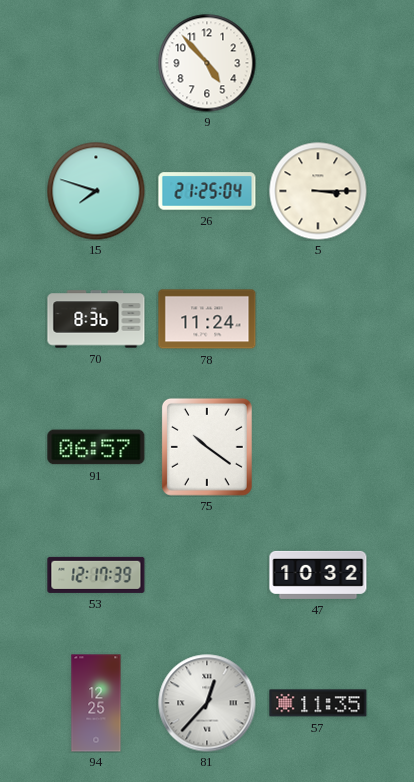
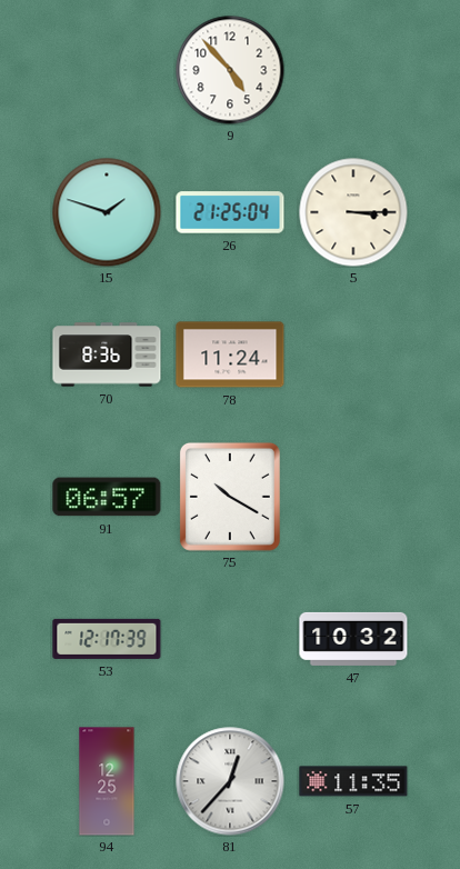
15: 7:48 -> 1:48 (107, 212)
75: 10:21 -> 10:20 (230, 497)
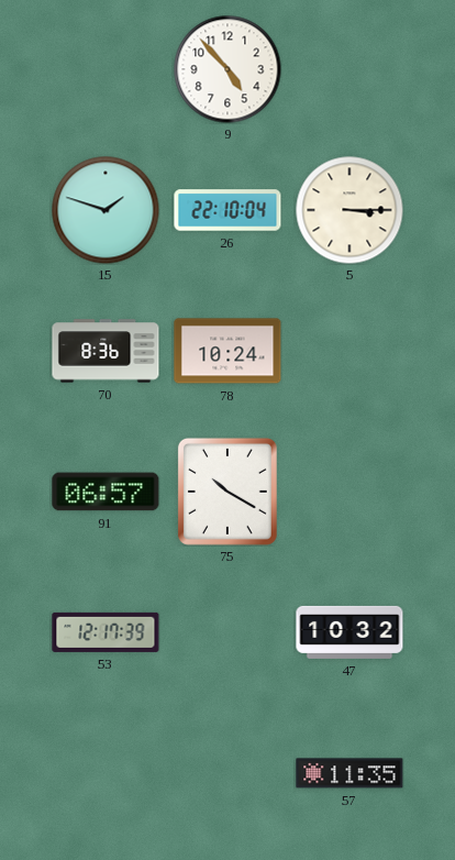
26: 21:25 -> 22:10 (227, 210)
78: 11:24 -> 10:24 (227, 351)
94: 12:25 -> none (107, 781)
81: 12:37 -> none (230, 781)
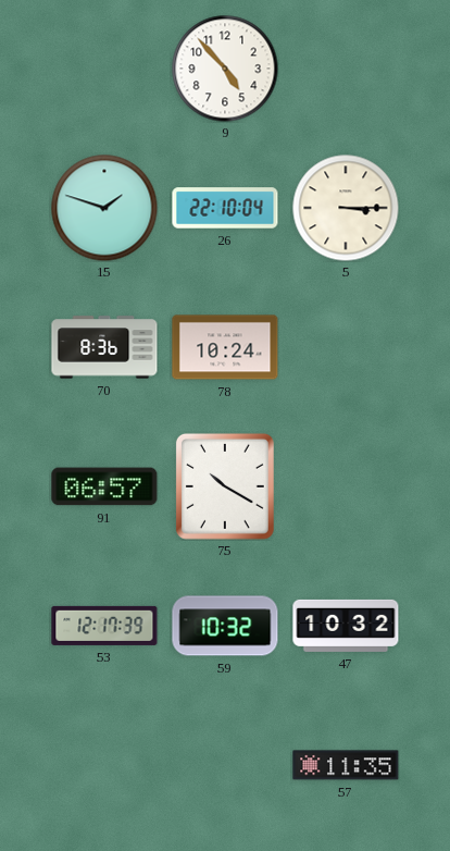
59: none -> 10:32 (225, 626)
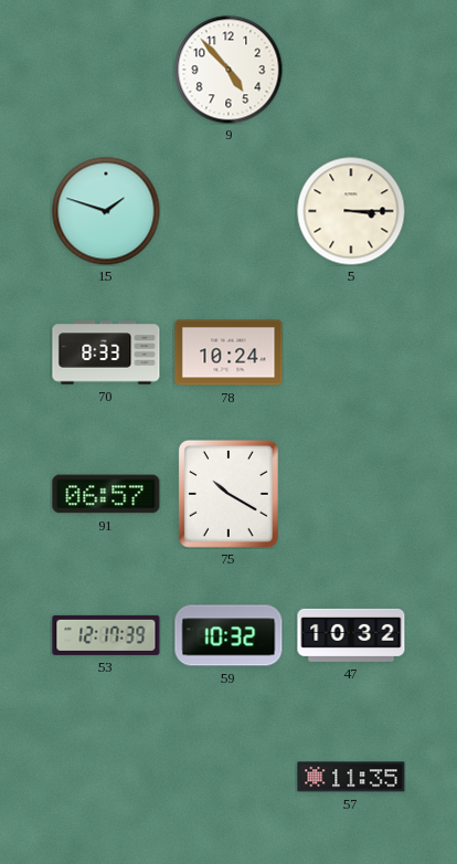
26: 22:10 -> none (225, 208)
70: 8:36 -> 8:33 (106, 352)
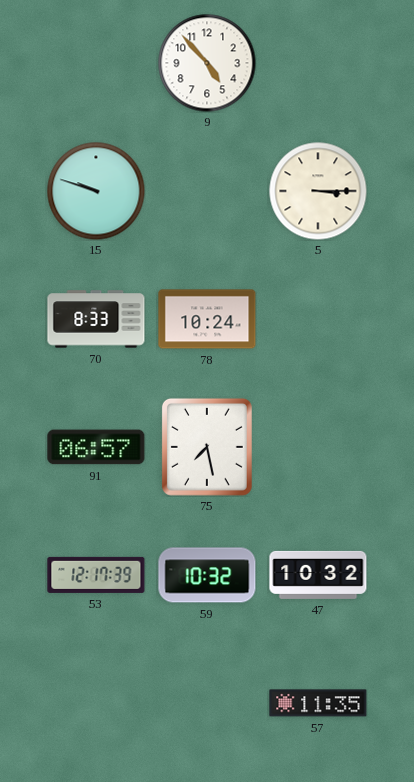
15: 1:48 -> 9:48 (96, 191)
75: 10:20 -> 7:28 (207, 447)
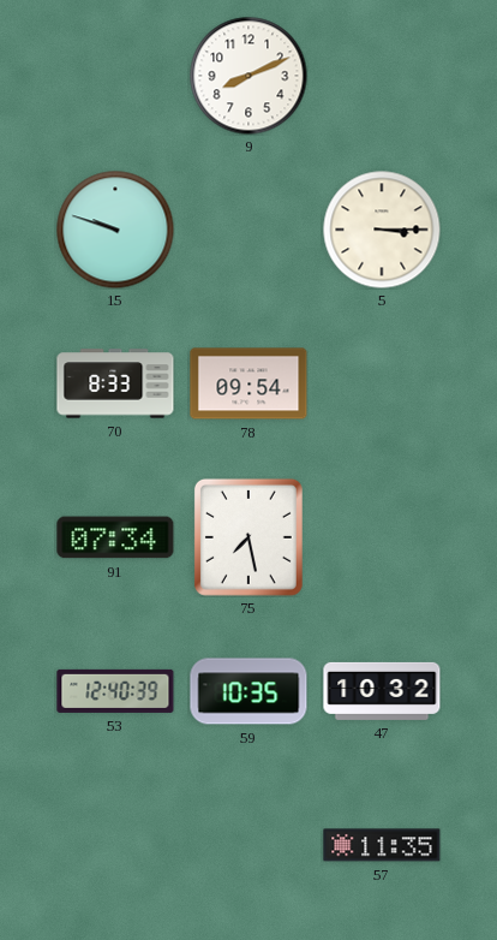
9: 4:53 -> 8:11 (248, 76)
78: 10:24 -> 09:54 (248, 383)
91: 06:57 -> 07:34 (115, 537)
53: 12:17 -> 12:40 (115, 691)
59: 10:32 -> 10:35 (248, 691)
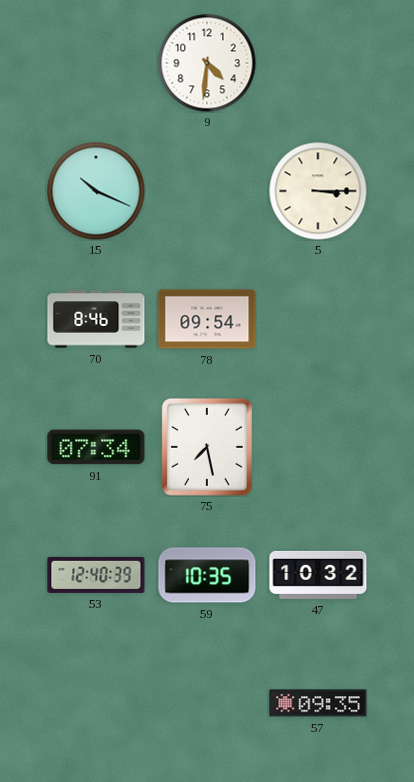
9: 8:11 -> 4:31 (207, 63)
15: 9:48 -> 10:19 (96, 191)
70: 8:33 -> 8:46 (96, 319)
57: 11:35 -> 09:35 (318, 703)
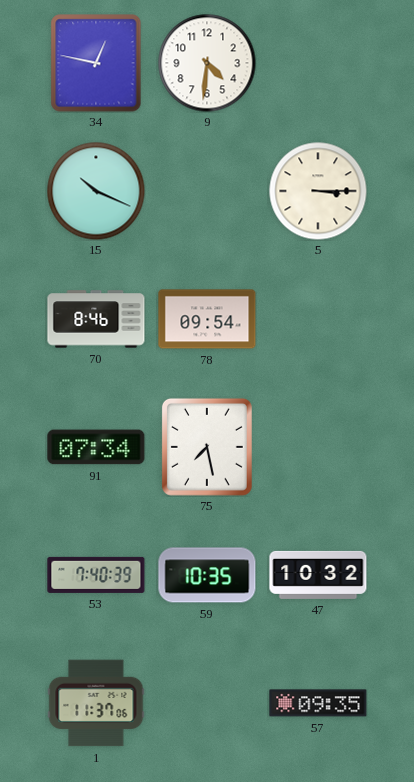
34: none -> 12:47 (96, 63)
53: 12:40 -> 7:40 (96, 575)
1: none -> 11:37 (96, 703)
